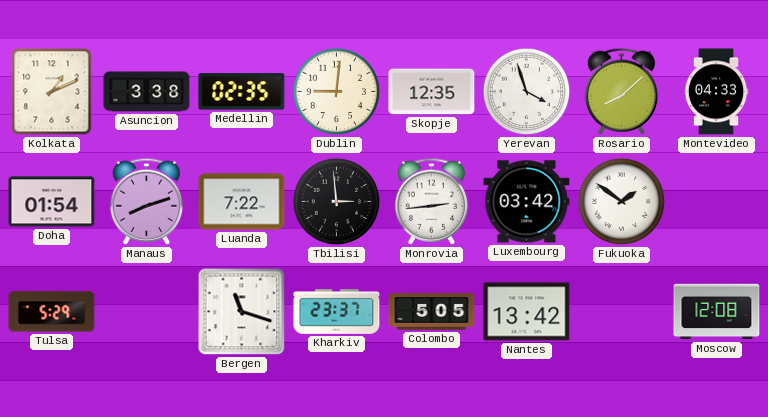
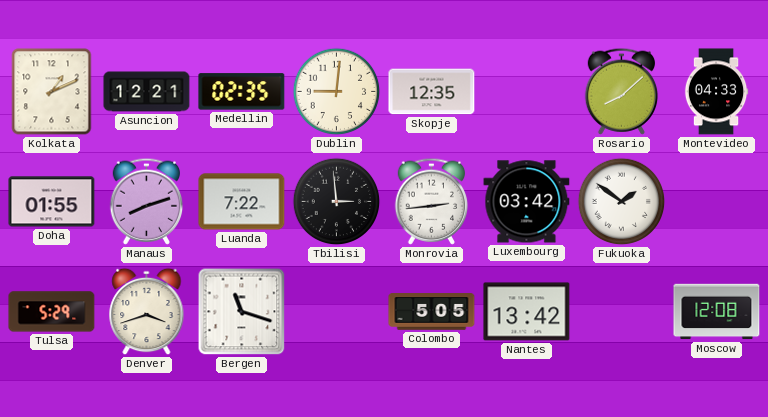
Asuncion: 3:38 -> 12:21 (147, 92)
Yerevan: 3:57 -> none (527, 92)
Doha: 01:54 -> 01:55 (52, 202)
Denver: none -> 3:42 (147, 312)
Kharkiv: 23:37 -> none (337, 312)
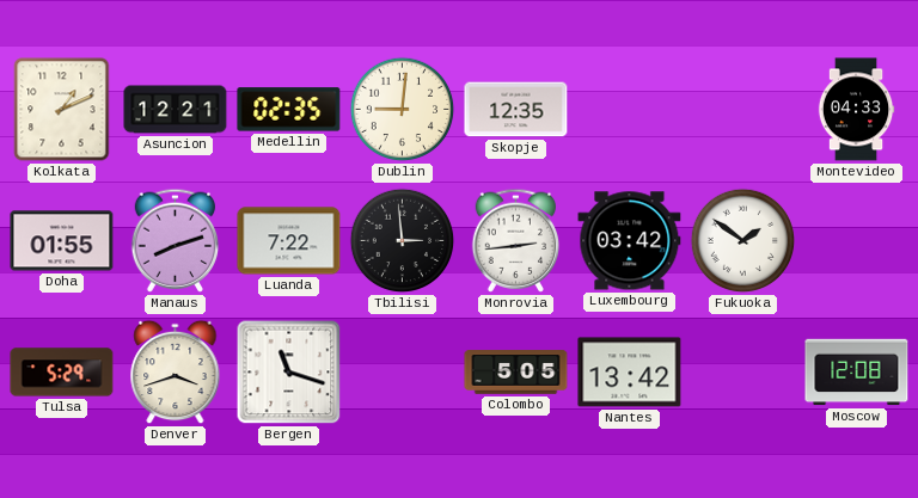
Rosario: 8:08 -> none (622, 91)
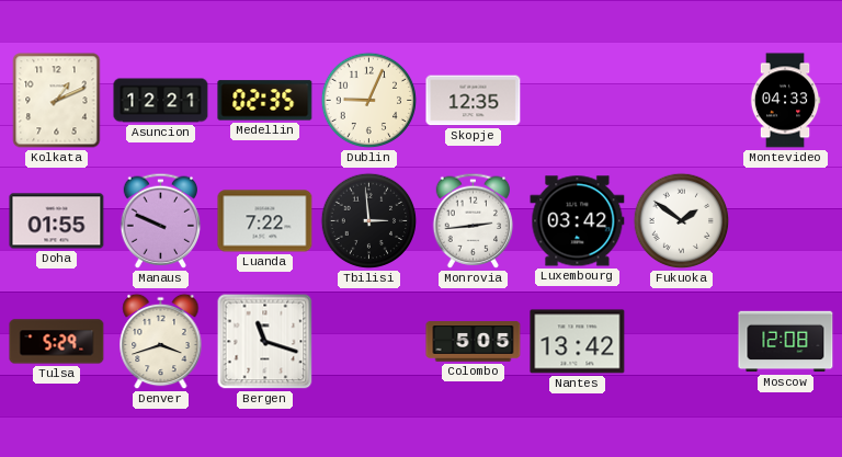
Dublin: 9:01 -> 9:04 (369, 101)
Manaus: 8:12 -> 9:49 (161, 220)
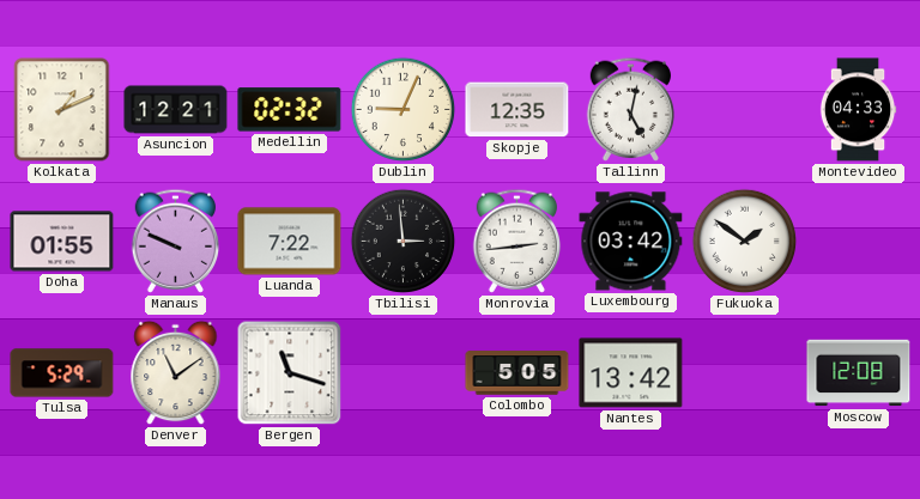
Medellin: 02:35 -> 02:32 (290, 110)
Tallinn: none -> 5:02 (631, 109)
Denver: 3:42 -> 11:09 (176, 373)
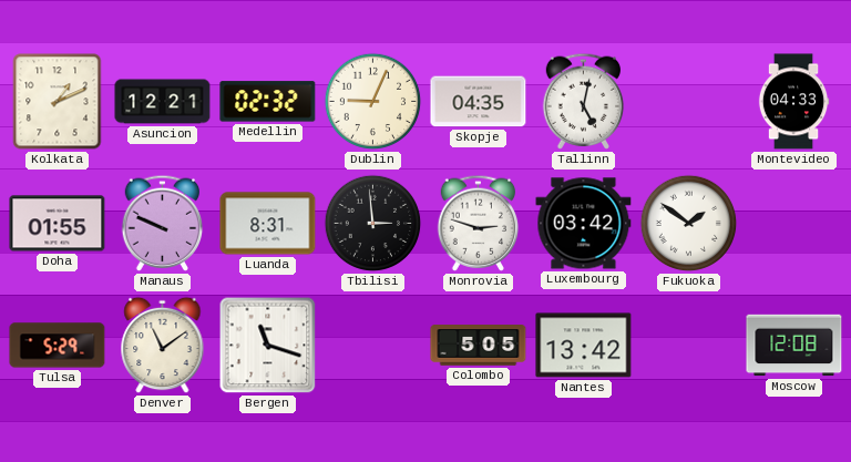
Skopje: 12:35 -> 04:35 (479, 102)
Luanda: 7:22 -> 8:31 (268, 224)
Monrovia: 2:44 -> 2:48 (479, 223)
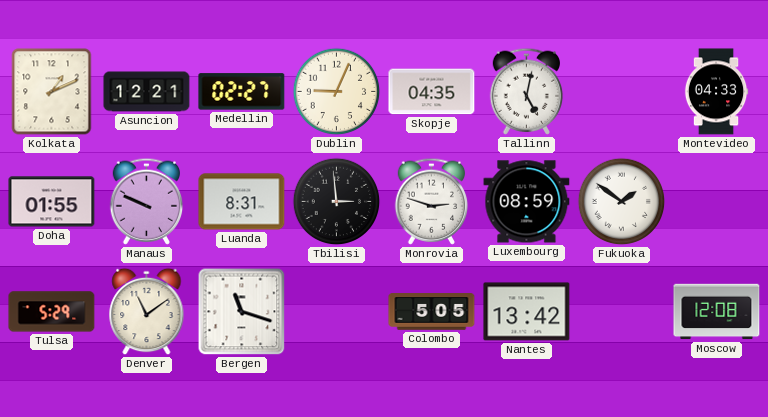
Medellin: 02:32 -> 02:27 (242, 92)
Luxembourg: 03:42 -> 08:59 (527, 202)
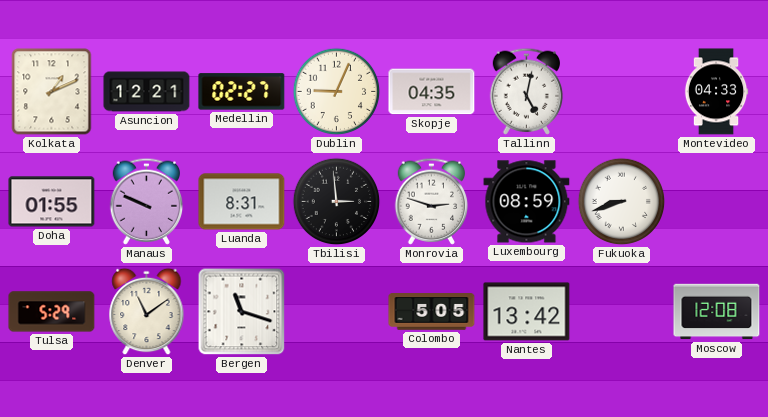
Fukuoka: 1:51 -> 8:42 (622, 202)
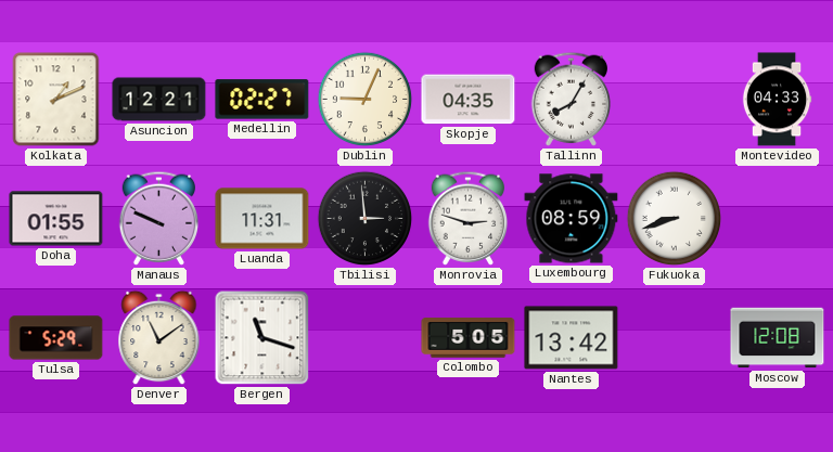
Tallinn: 5:02 -> 8:05 (572, 99)
Luanda: 8:31 -> 11:31 (262, 219)
